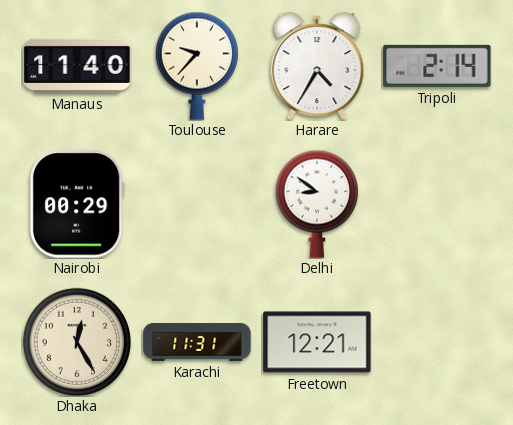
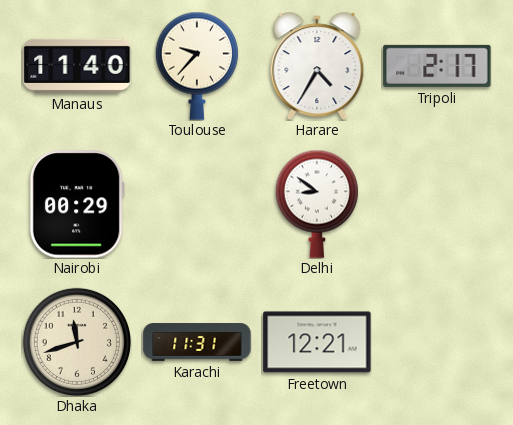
Tripoli: 2:14 -> 2:17 (437, 66)
Dhaka: 12:25 -> 11:42 (77, 342)
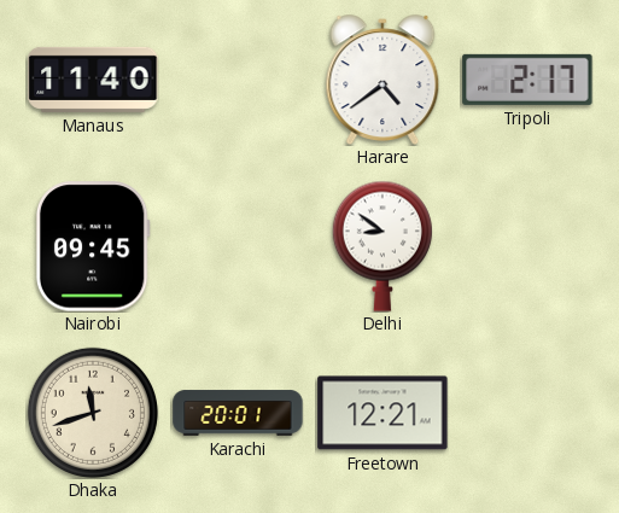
Toulouse: 9:37 -> none (197, 66)
Harare: 4:35 -> 4:39 (383, 78)
Nairobi: 00:29 -> 09:45 (93, 246)
Karachi: 11:31 -> 20:01 (238, 413)
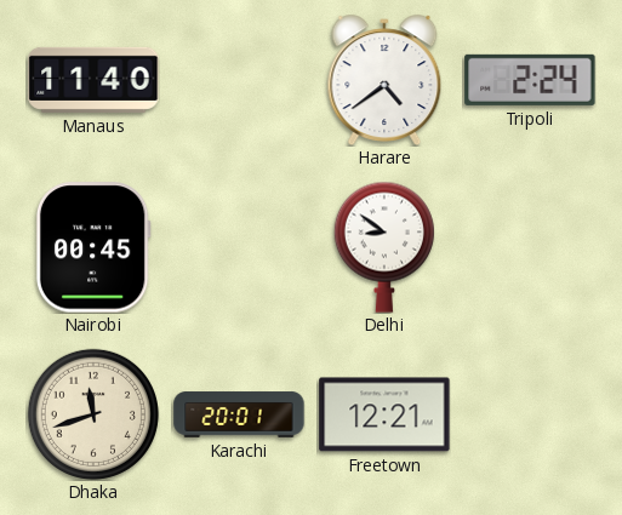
Tripoli: 2:17 -> 2:24 (530, 80)
Nairobi: 09:45 -> 00:45 (93, 247)
